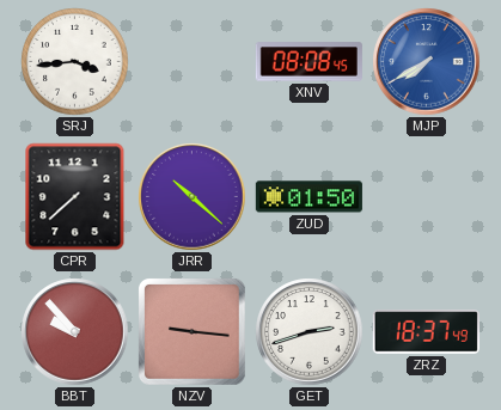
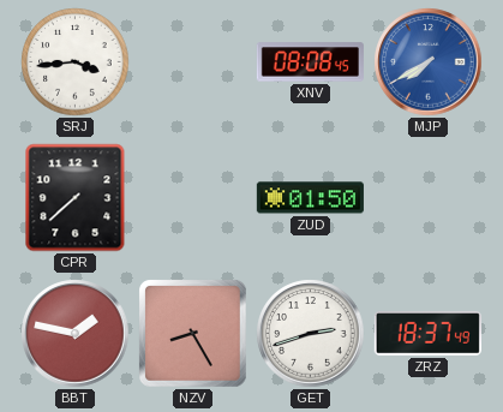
JRR: 10:22 -> none (193, 197)
BBT: 9:53 -> 1:47 (76, 334)
NZV: 9:16 -> 8:25 (193, 334)
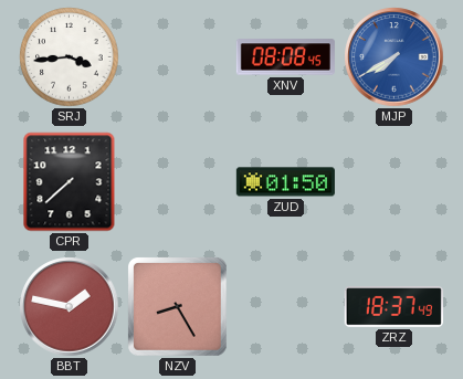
GET: 2:42 -> none (311, 334)
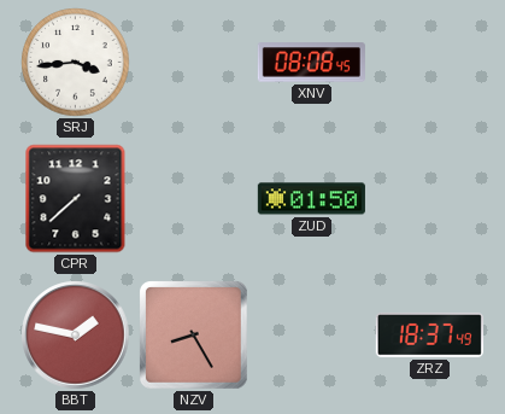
MJP: 7:40 -> none (394, 57)
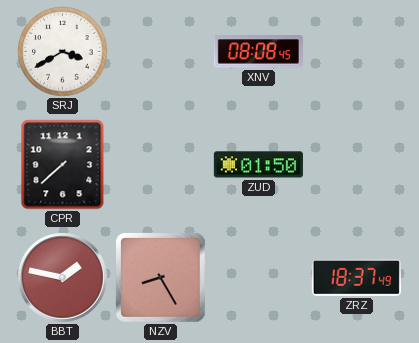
SRJ: 3:44 -> 3:40 (63, 52)
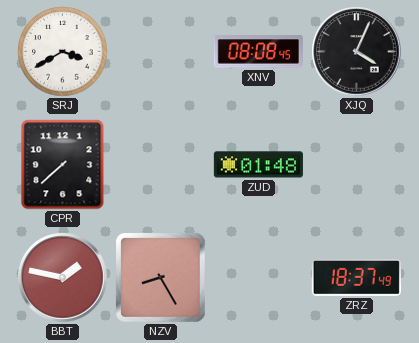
XJQ: none -> 4:04 (357, 52)
ZUD: 01:50 -> 01:48 (258, 165)
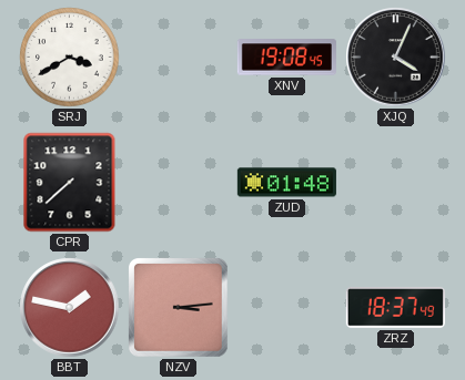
XNV: 08:08 -> 19:08 (286, 58)
NZV: 8:25 -> 3:14 (179, 308)
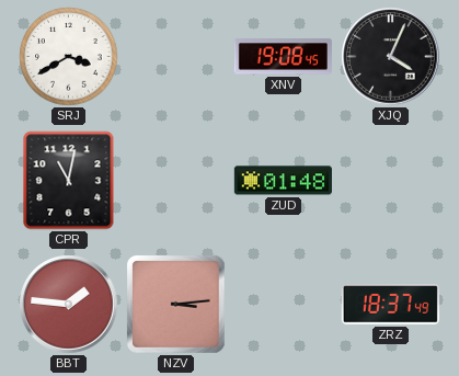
CPR: 7:38 -> 11:02 (69, 181)
BBT: 1:47 -> 1:46 (69, 305)
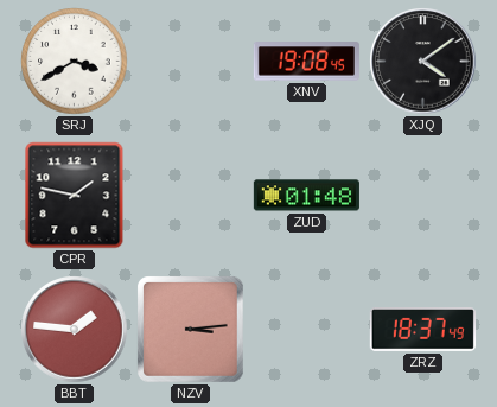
XJQ: 4:04 -> 4:09 (423, 62)
CPR: 11:02 -> 1:47 (75, 196)
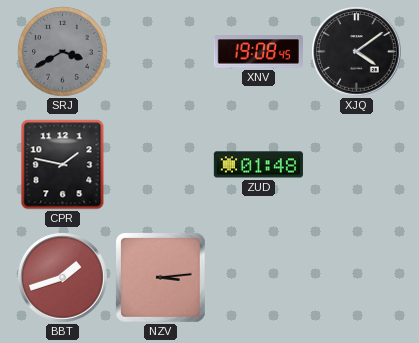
SRJ dial: white -> grey (63, 52)
BBT: 1:46 -> 1:42 (63, 278)
ZRZ: 18:37 -> none (422, 330)
